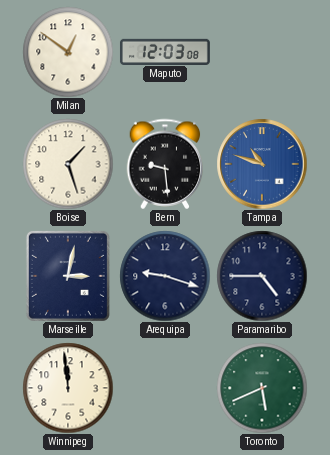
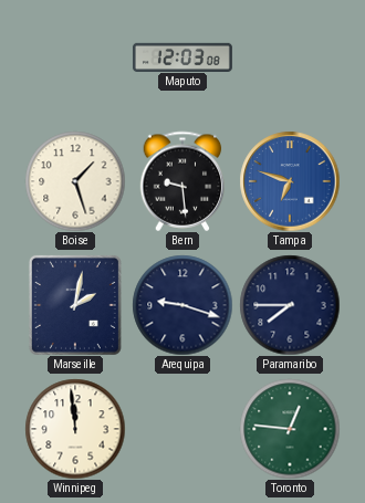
Milan: 12:51 -> none (68, 52)
Tampa: 10:48 -> 6:48 (290, 181)
Marseille: 3:02 -> 2:02 (75, 305)
Paramaribo: 4:45 -> 7:45 (290, 305)
Toronto: 5:41 -> 12:46 (290, 429)
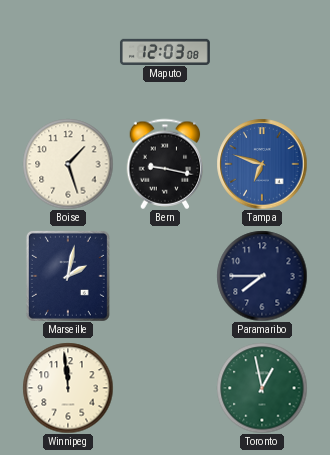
Bern: 9:29 -> 9:17 (165, 164)
Arequipa: 9:18 -> none (182, 305)
Toronto: 12:46 -> 12:58 (262, 388)
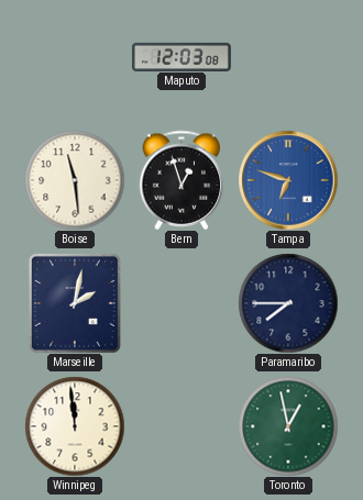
Boise: 1:27 -> 11:29 (75, 180)
Bern: 9:17 -> 12:57 (182, 180)
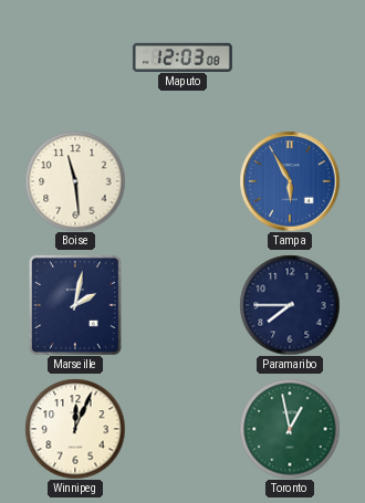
Bern: 12:57 -> none (182, 180)
Tampa: 6:48 -> 5:55 (290, 181)
Winnipeg: 11:59 -> 12:04 (75, 429)
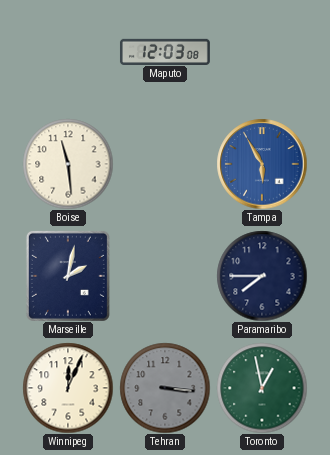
Tehran: none -> 3:16 (165, 388)
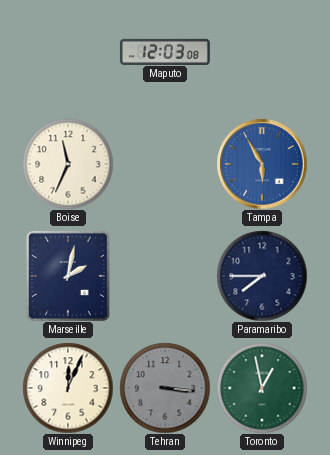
Boise: 11:29 -> 11:34 (68, 164)
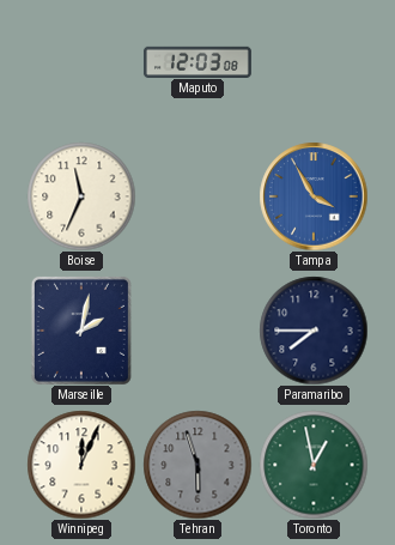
Tampa: 5:55 -> 3:55 (314, 196)
Tehran: 3:16 -> 5:57 (197, 465)
